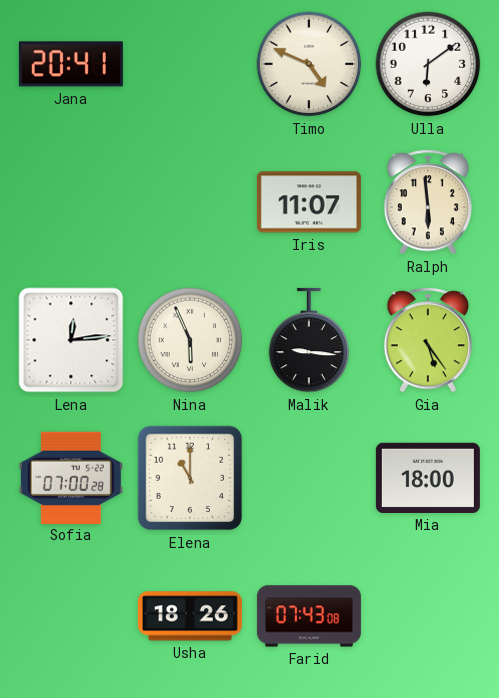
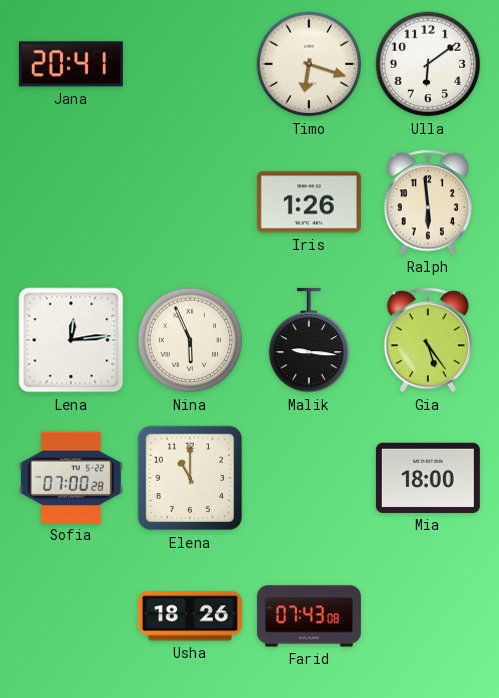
Timo: 4:49 -> 6:18 (309, 64)
Iris: 11:07 -> 1:26 (309, 202)
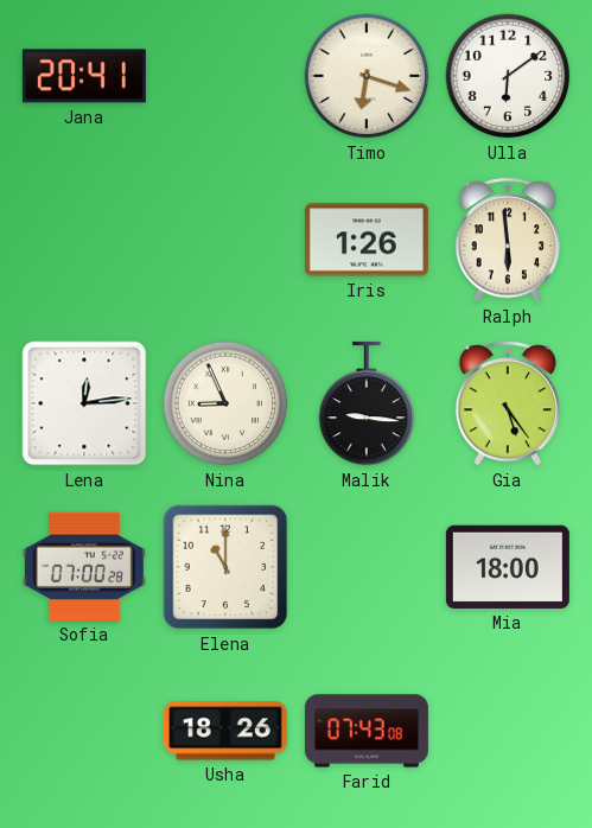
Nina: 5:56 -> 8:56 (225, 403)
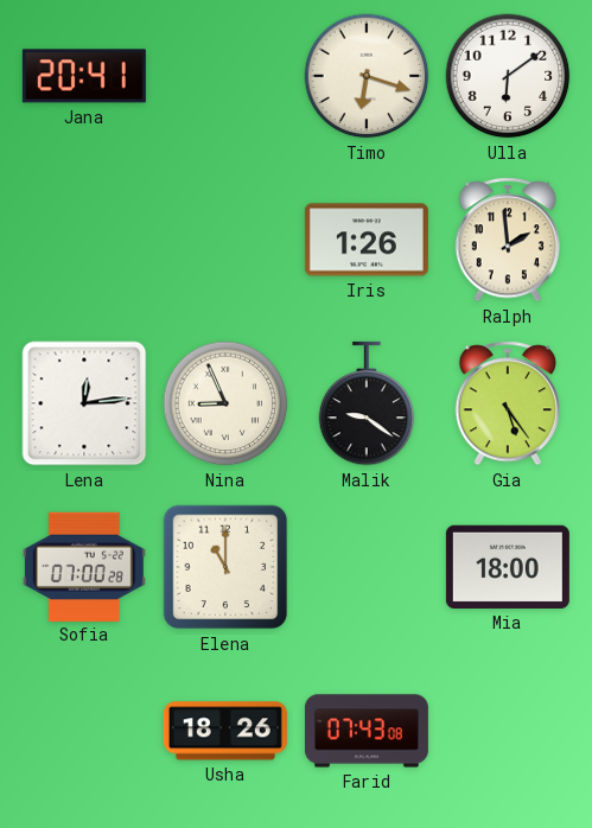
Ralph: 5:59 -> 1:59 (507, 240)
Malik: 9:16 -> 9:21 (367, 403)
